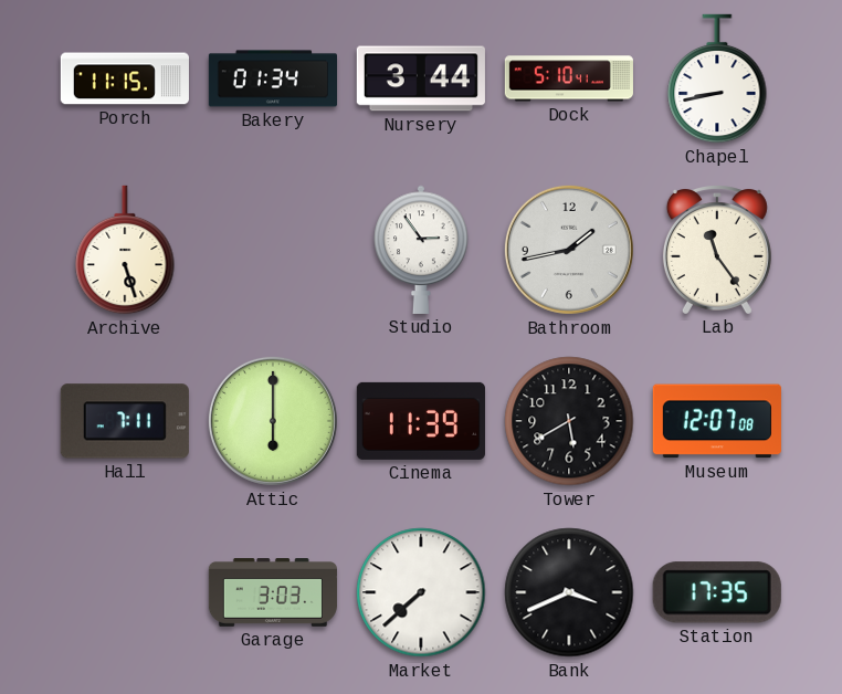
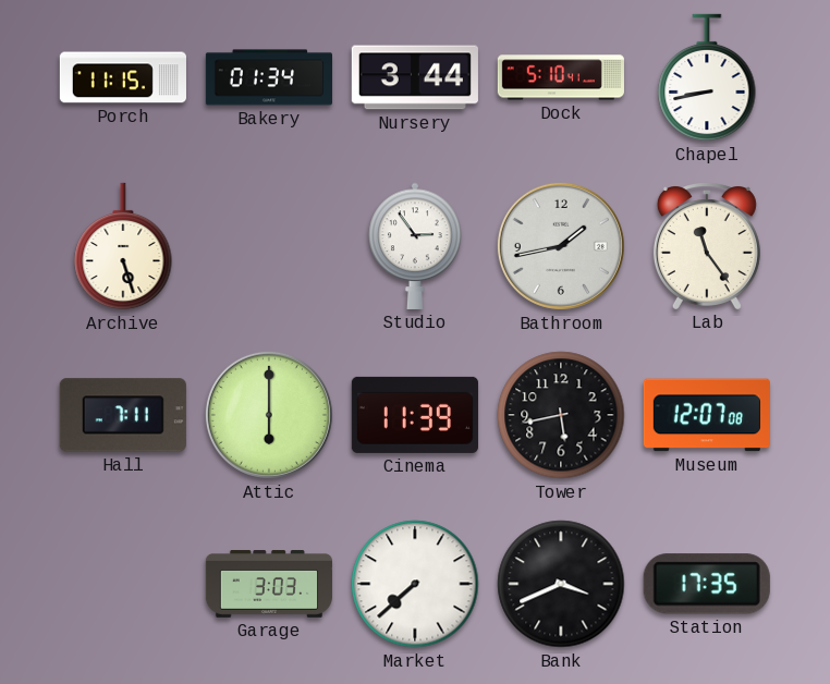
Tower: 5:40 -> 5:43 (561, 415)
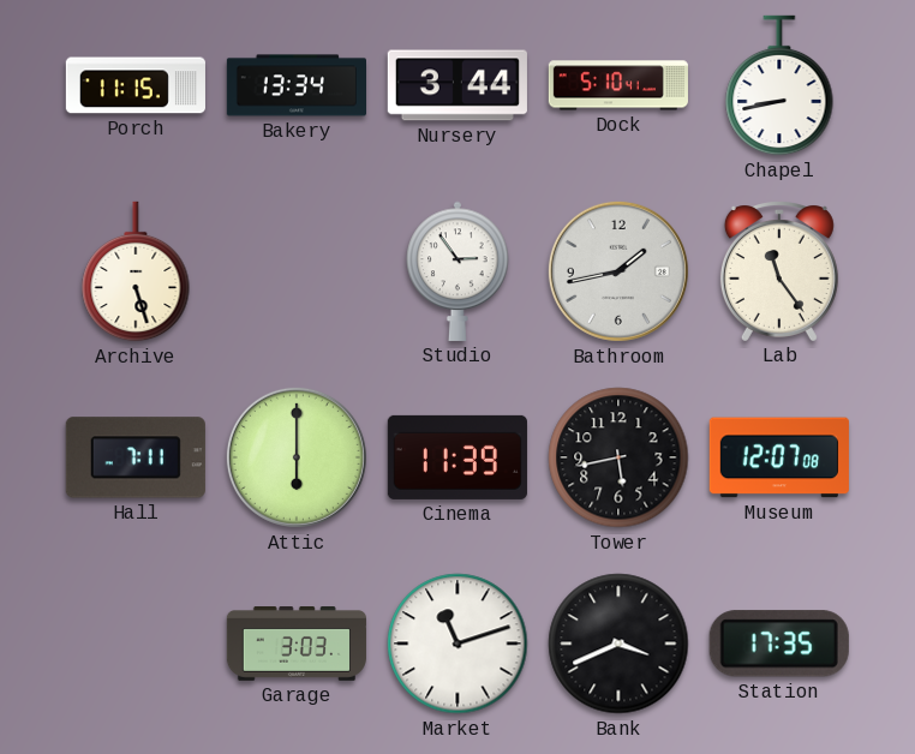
Bakery: 01:34 -> 13:34 (295, 85)
Market: 7:38 -> 11:12 (458, 644)
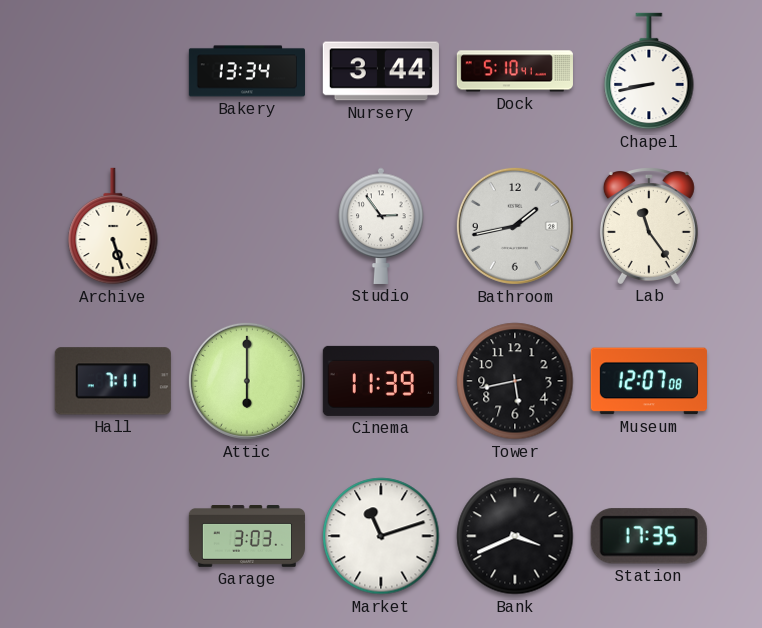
Porch: 11:15 -> none (136, 85)
